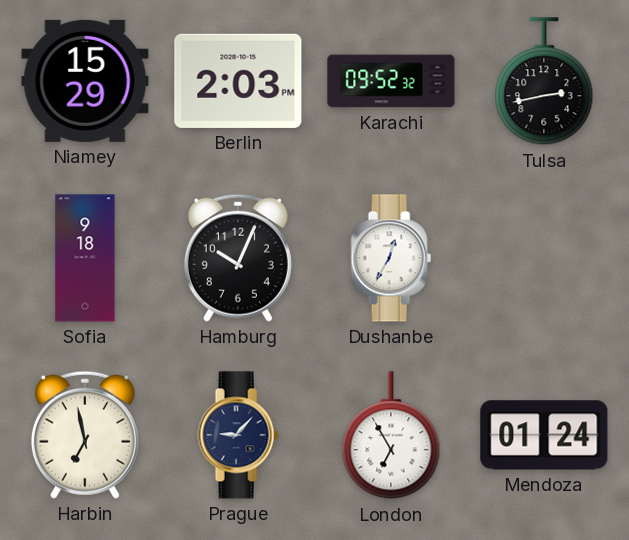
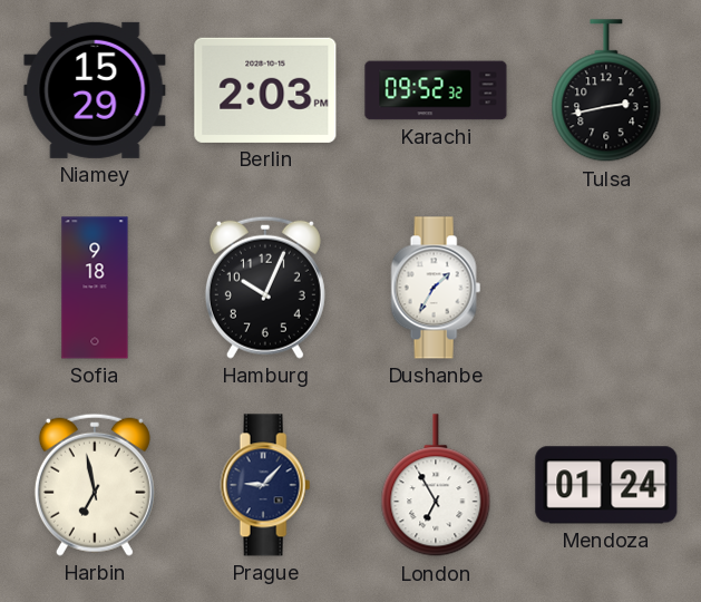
Dushanbe: 12:35 -> 1:35 (436, 288)
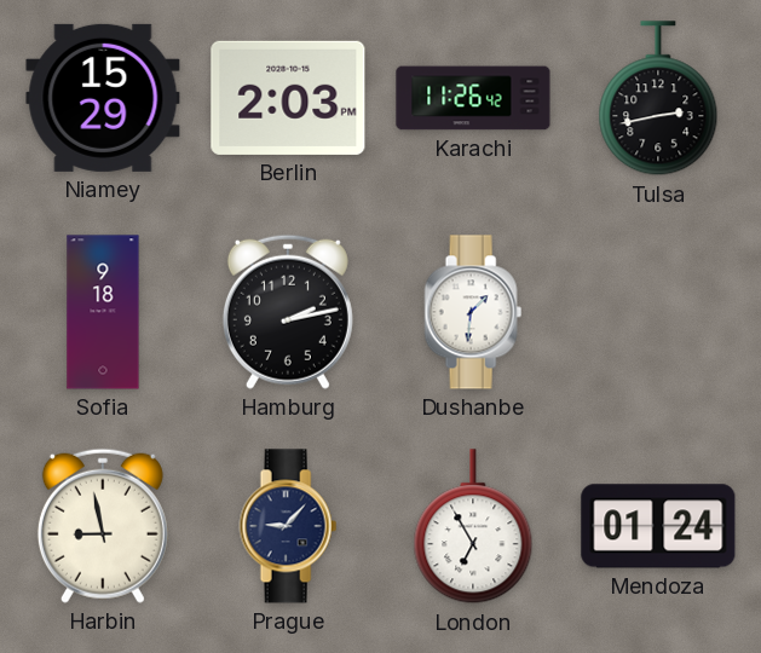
Karachi: 09:52 -> 11:26 (473, 98)
Hamburg: 10:04 -> 2:13 (288, 312)
Dushanbe: 1:35 -> 1:31 (473, 312)
Harbin: 6:58 -> 8:58 (103, 526)
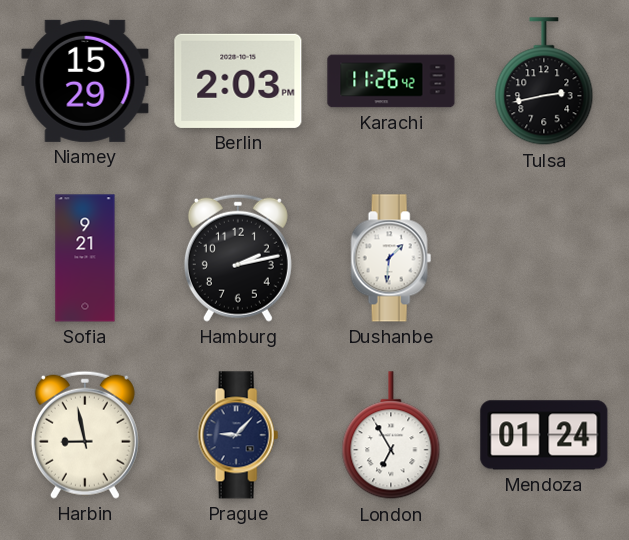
Sofia: 9:18 -> 9:21 (85, 258)
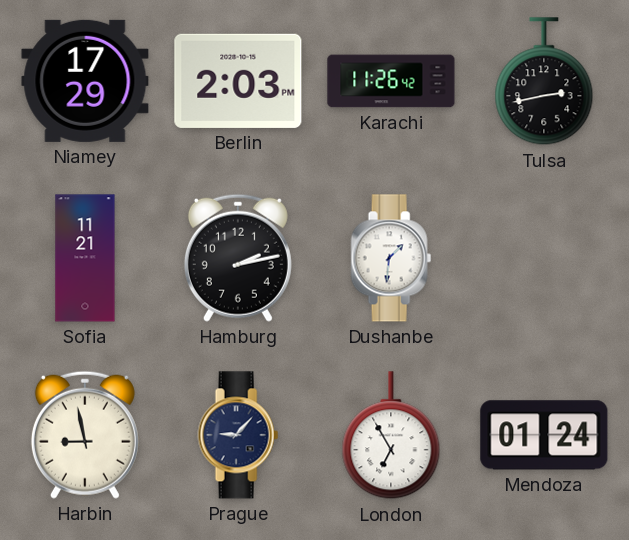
Niamey: 15:29 -> 17:29 (85, 81)
Sofia: 9:21 -> 11:21 (85, 258)
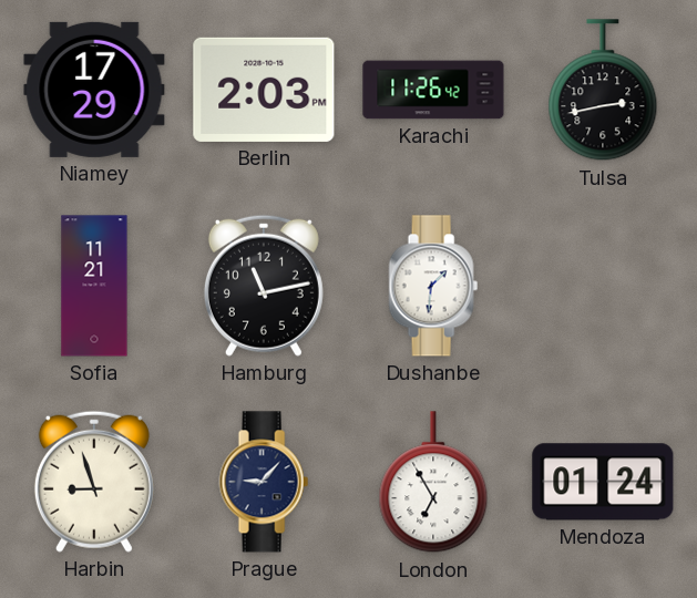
Hamburg: 2:13 -> 11:13 (264, 286)
Harbin: 8:58 -> 8:57 (94, 482)
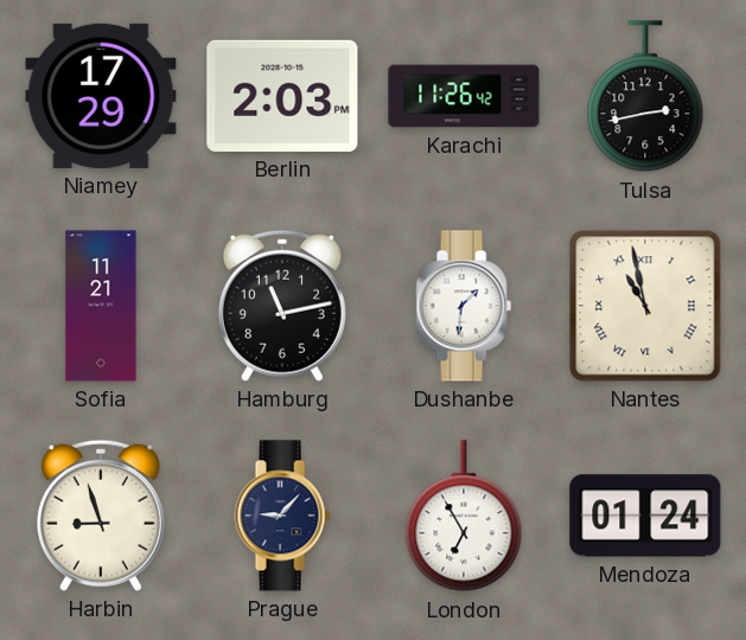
Nantes: none -> 10:58 (645, 306)
